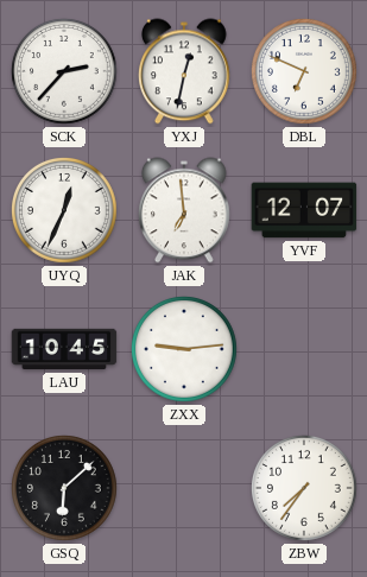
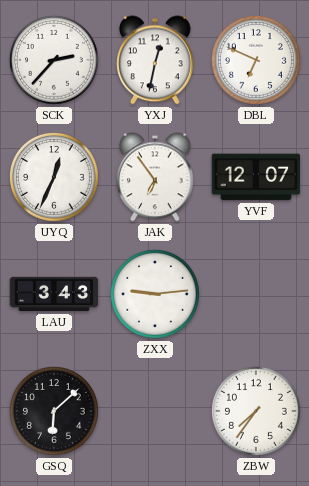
JAK: 6:59 -> 6:54 (156, 177)
LAU: 10:45 -> 3:43 (54, 294)
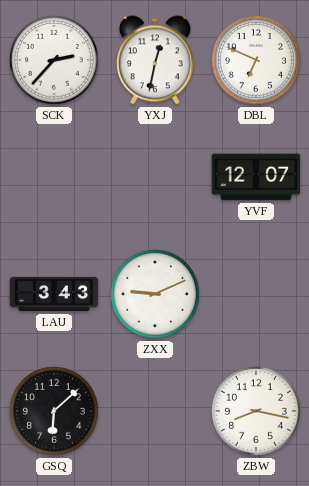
UYQ: 12:34 -> none (55, 178)
JAK: 6:54 -> none (156, 177)
ZXX: 9:14 -> 9:11 (156, 295)
ZBW: 7:36 -> 8:17 (257, 412)
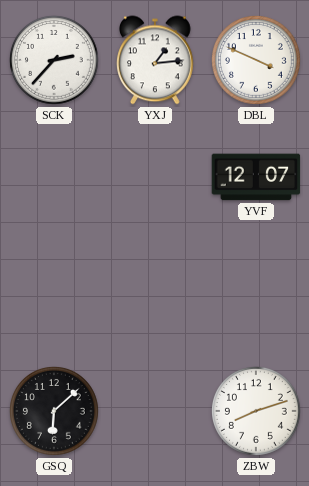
YXJ: 12:32 -> 1:14 (156, 60)
DBL: 6:49 -> 3:49 (257, 61)
LAU: 3:43 -> none (54, 294)
ZXX: 9:11 -> none (156, 295)
ZBW: 8:17 -> 8:12 (257, 412)
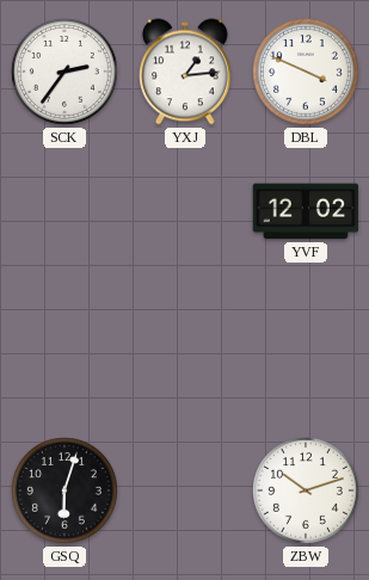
SCK: 2:37 -> 2:36 (66, 73)
YVF: 12:07 -> 12:02 (306, 211)
GSQ: 6:08 -> 6:03 (66, 492)
ZBW: 8:12 -> 10:12 (307, 492)
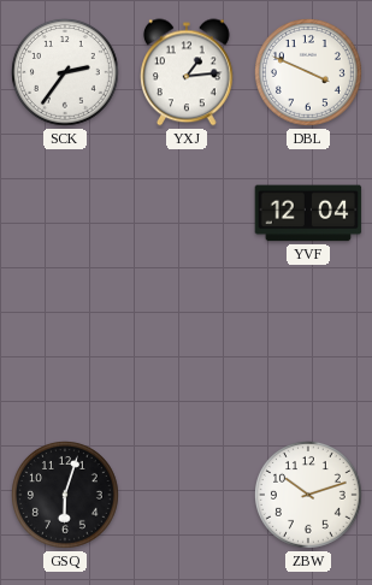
YVF: 12:02 -> 12:04 (308, 213)
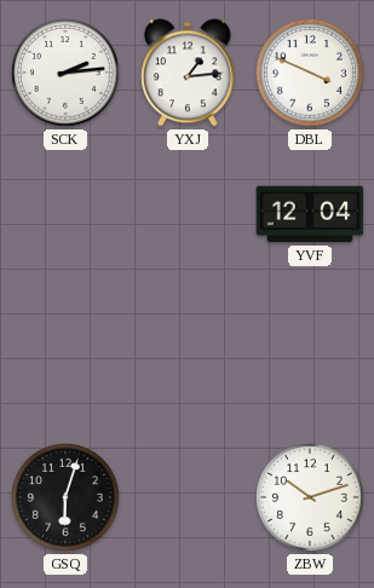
SCK: 2:36 -> 2:14 (67, 74)
